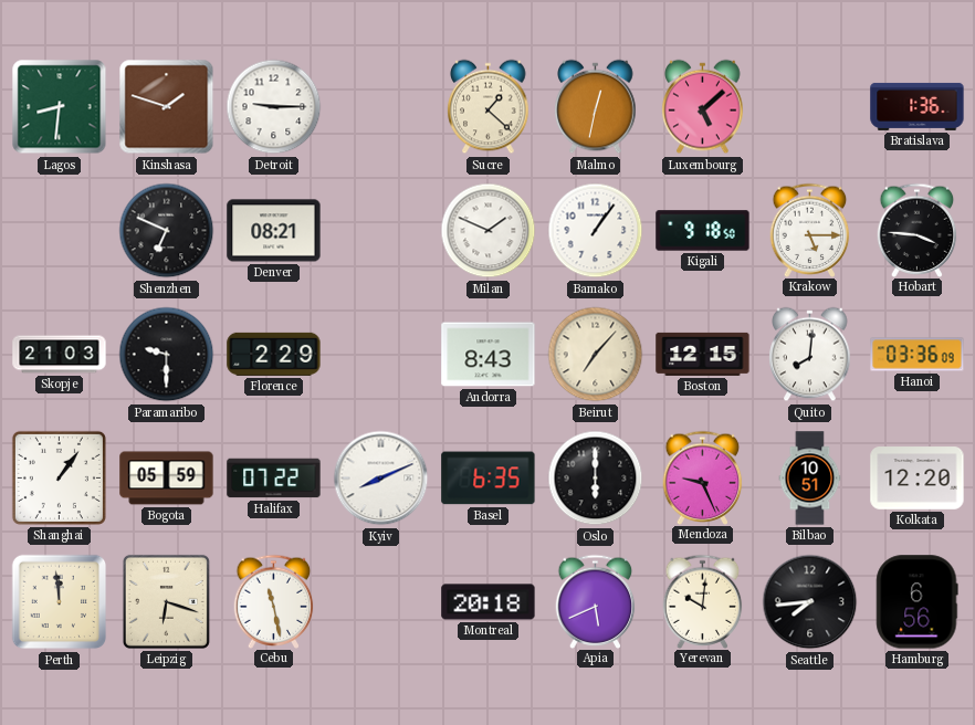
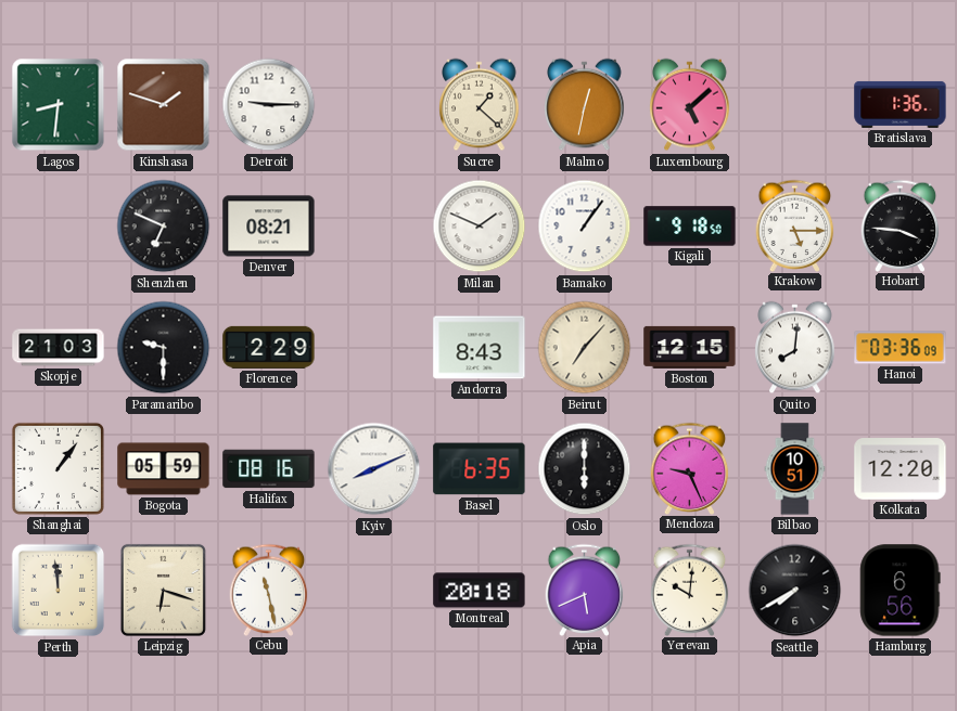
Halifax: 07:22 -> 08:16 (269, 469)
Seattle: 7:44 -> 7:40 (795, 591)
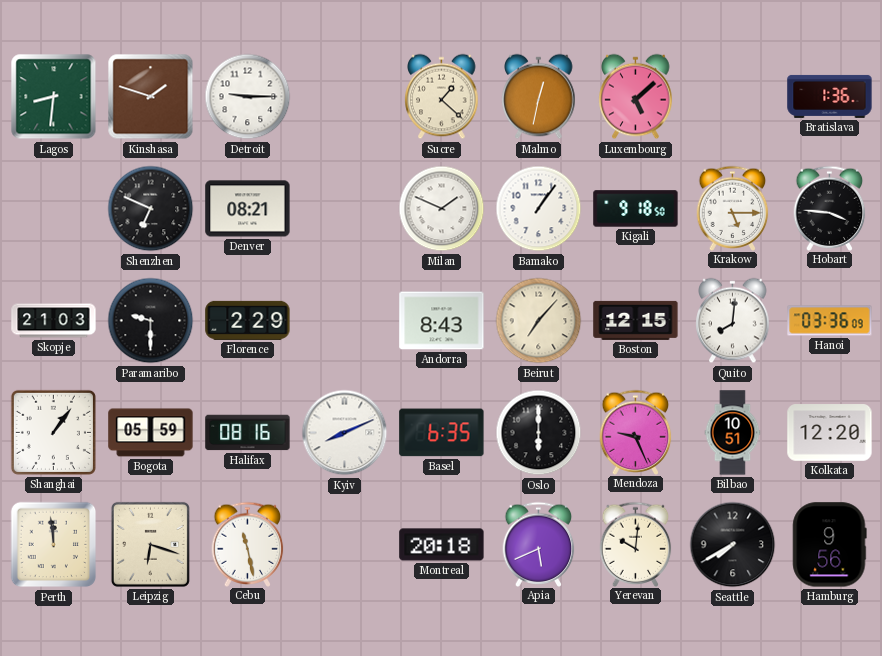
Hamburg: 6:56 -> 9:56 (830, 545)
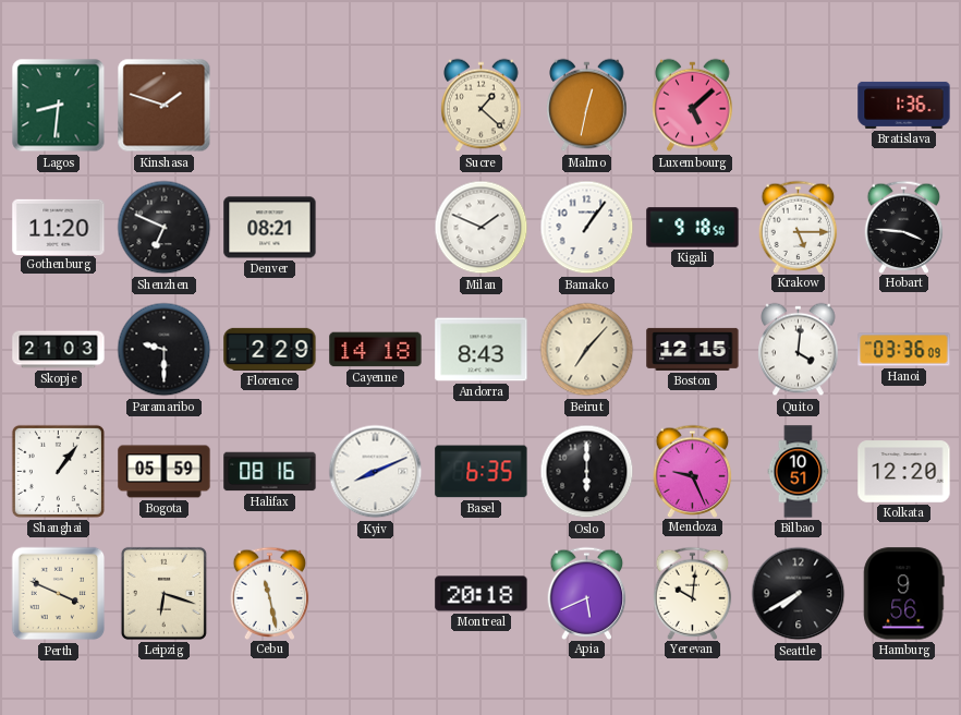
Detroit: 9:15 -> none (248, 97)
Gothenburg: none -> 11:20 (59, 227)
Cayenne: none -> 14:18 (376, 350)
Quito: 8:01 -> 4:01 (799, 350)
Perth: 11:59 -> 3:49 (59, 594)
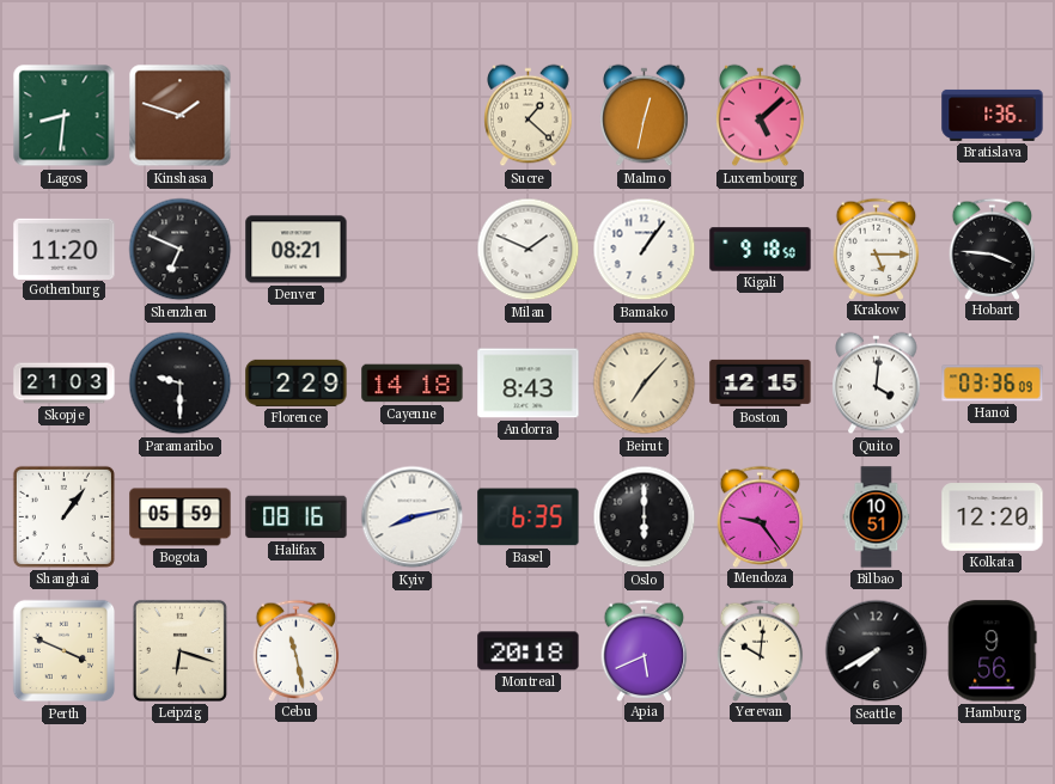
Kyiv: 8:11 -> 8:13 (413, 517)
Mendoza: 9:26 -> 9:24 (761, 516)
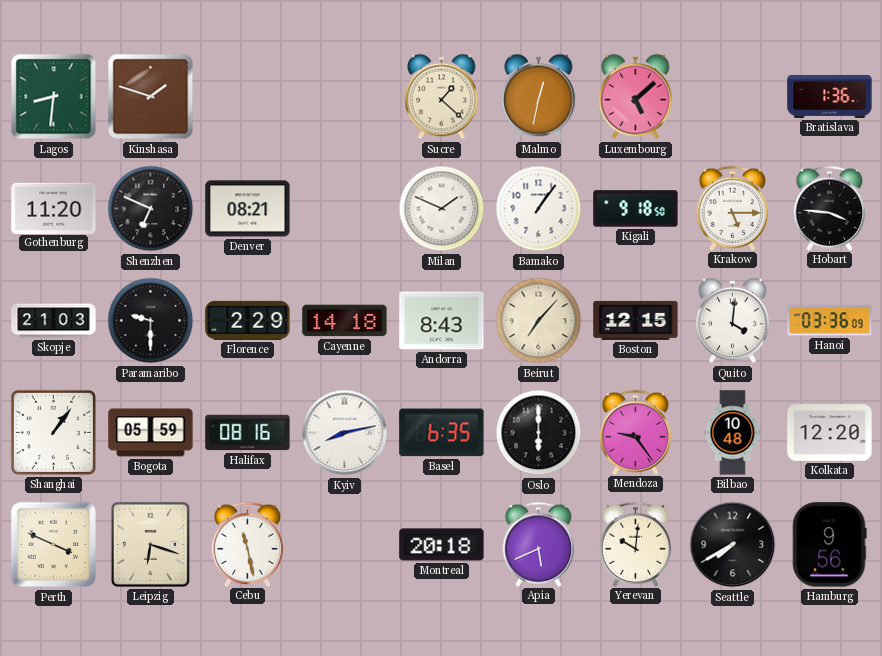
Bilbao: 10:51 -> 10:48 (733, 433)
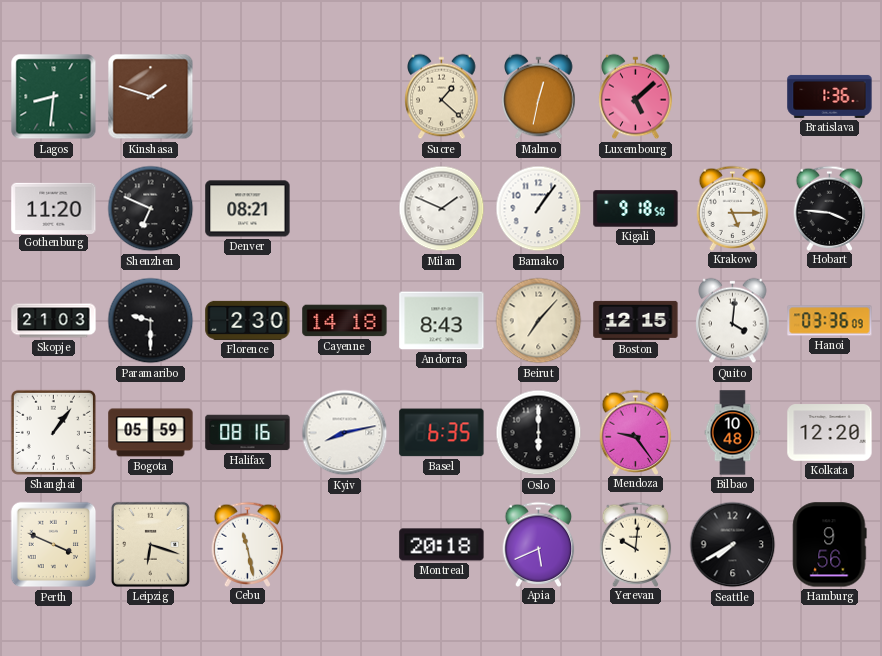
Florence: 2:29 -> 2:30 (248, 320)
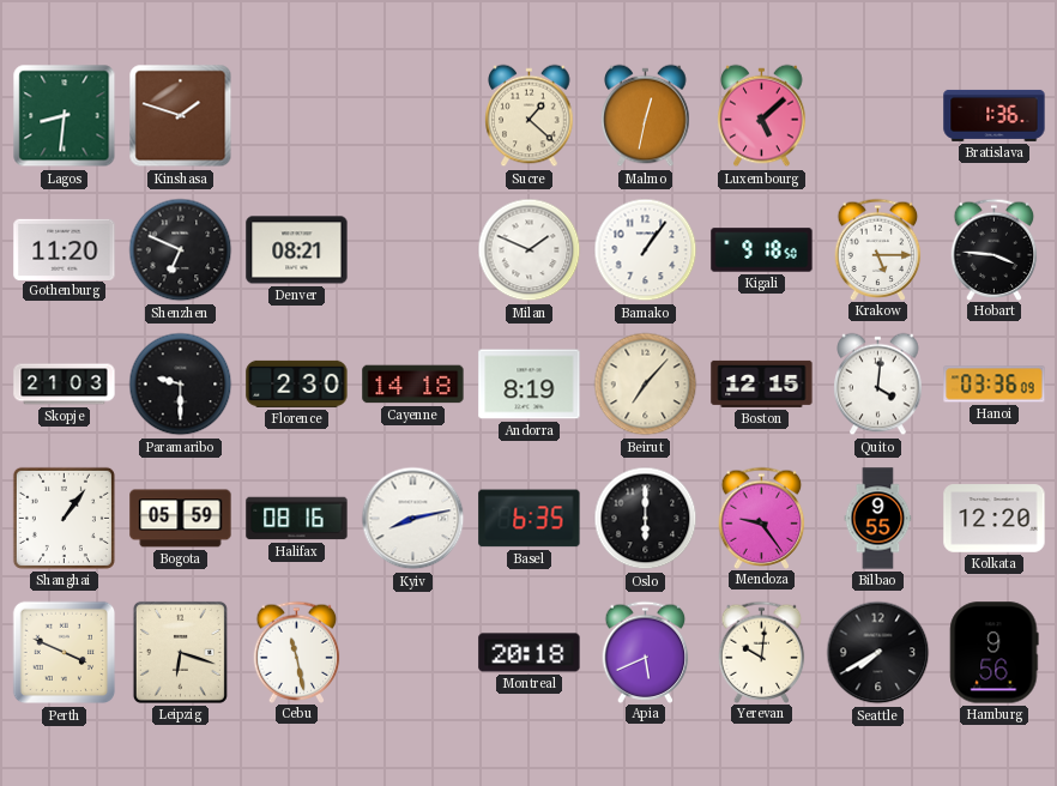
Andorra: 8:43 -> 8:19 (530, 385)
Bilbao: 10:48 -> 9:55 (878, 519)
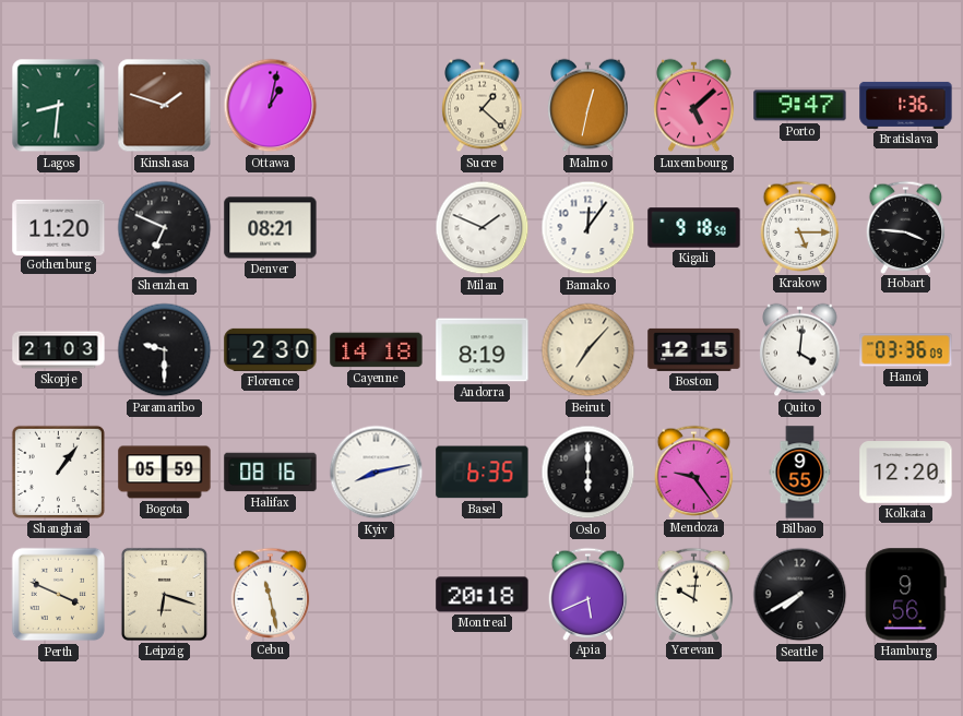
Ottawa: none -> 1:02 (271, 106)
Porto: none -> 9:47 (800, 106)
Bamako: 1:06 -> 12:06 (588, 228)
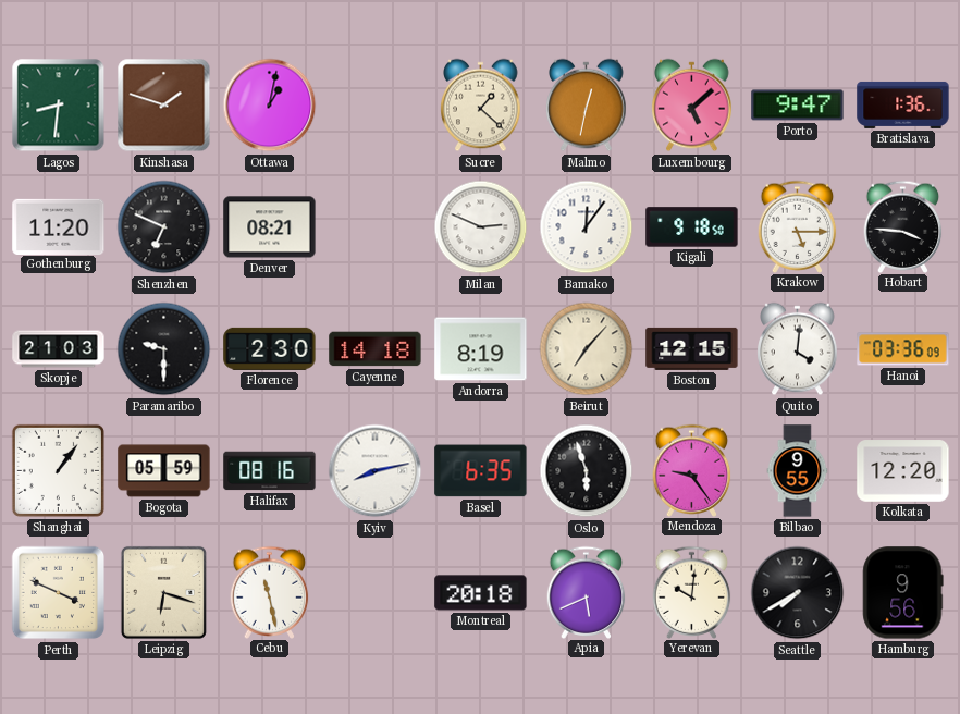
Milan: 1:49 -> 2:49 (481, 227)
Oslo: 6:00 -> 5:57 (587, 471)
